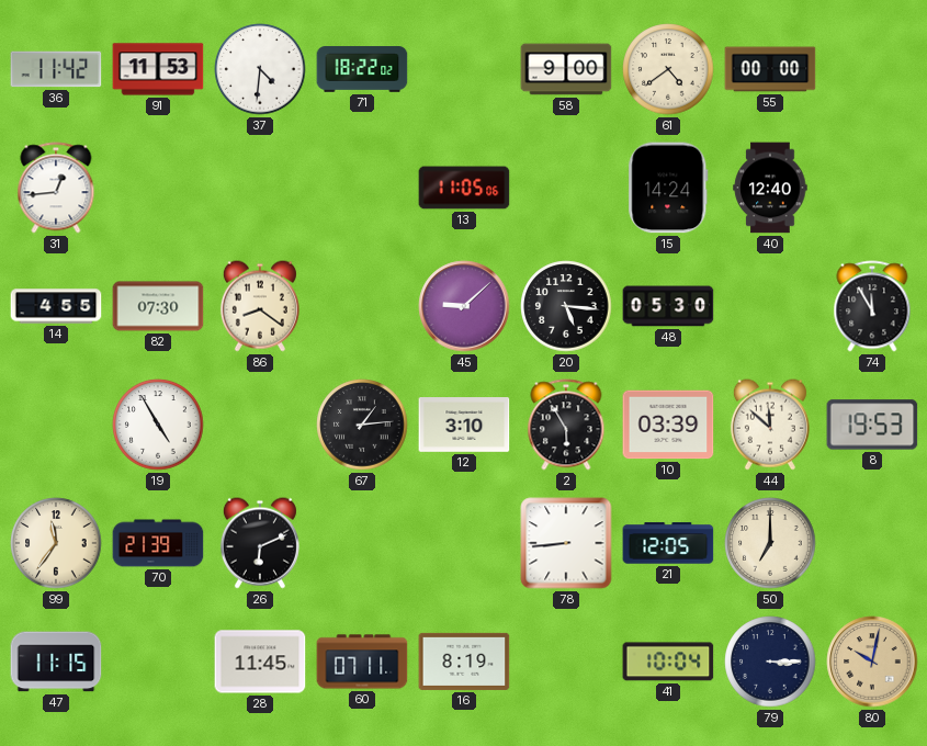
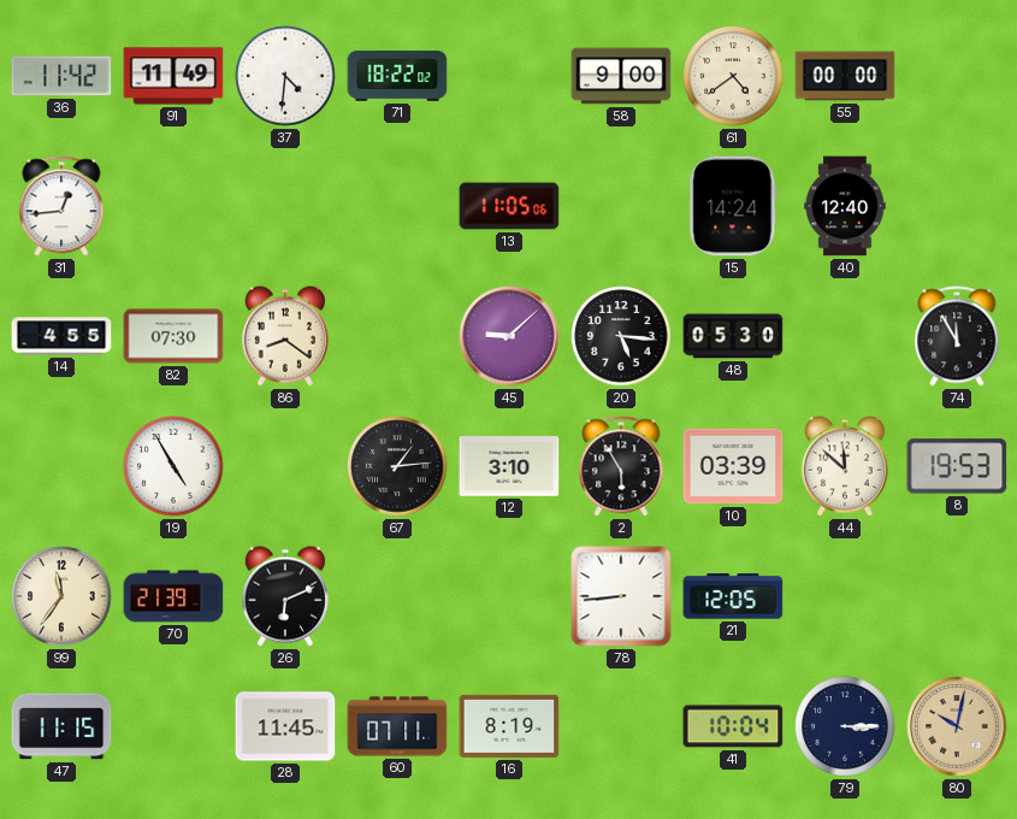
91: 11:53 -> 11:49 (173, 76)
50: 7:00 -> none (770, 543)
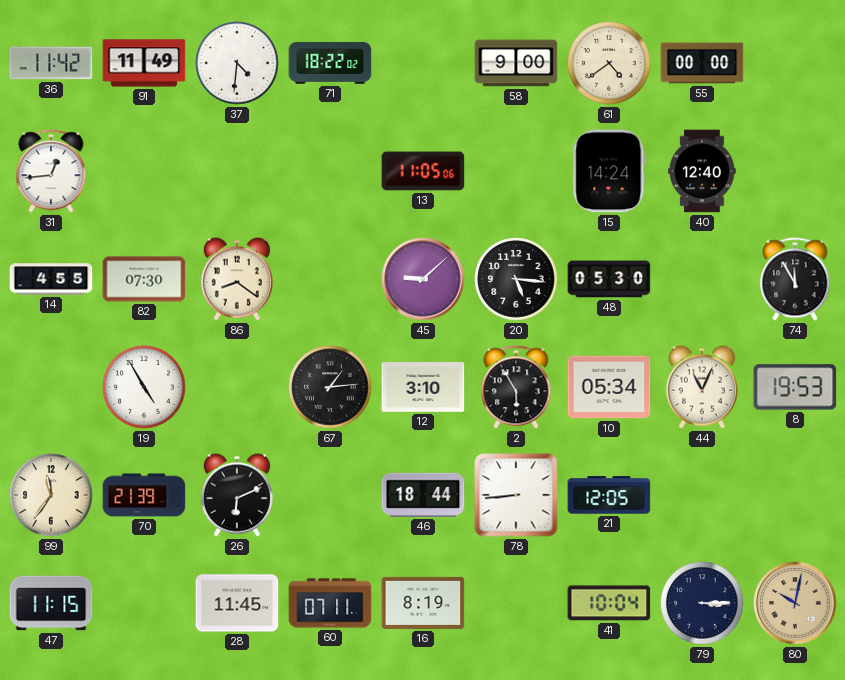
10: 03:39 -> 05:34 (609, 387)
44: 11:52 -> 11:04 (702, 387)
46: none -> 18:44 (423, 495)
